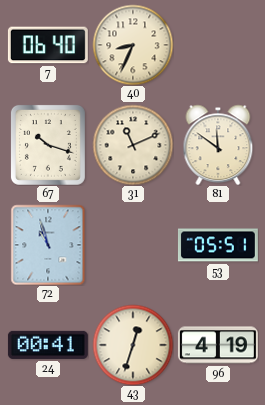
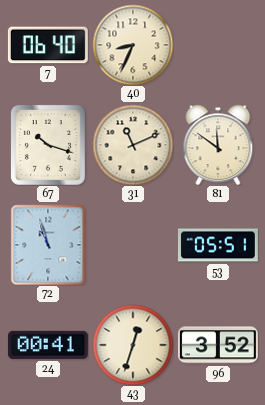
96: 4:19 -> 3:52 (218, 345)
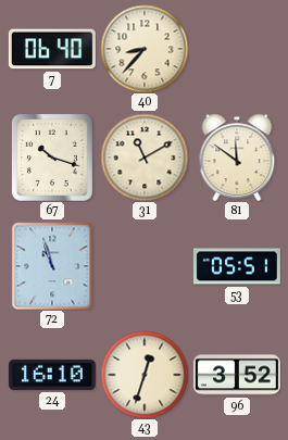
40: 8:34 -> 8:37 (145, 49)
31: 11:11 -> 11:10 (145, 158)
24: 00:41 -> 16:10 (52, 375)
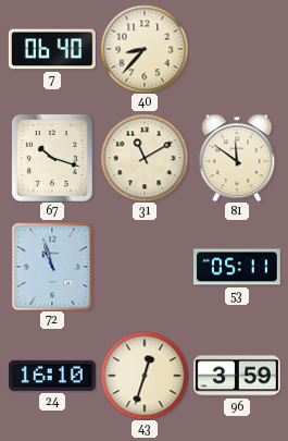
53: 05:51 -> 05:11 (237, 267)
96: 3:52 -> 3:59 (237, 376)
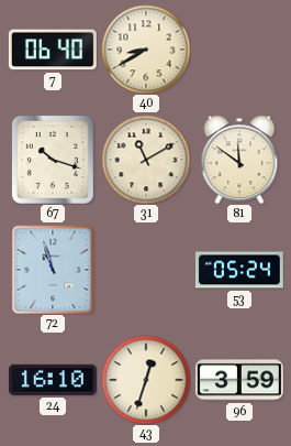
40: 8:37 -> 8:40 (146, 50)
53: 05:11 -> 05:24 (239, 270)
